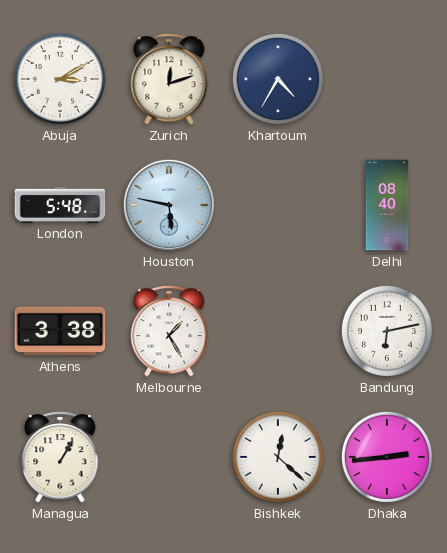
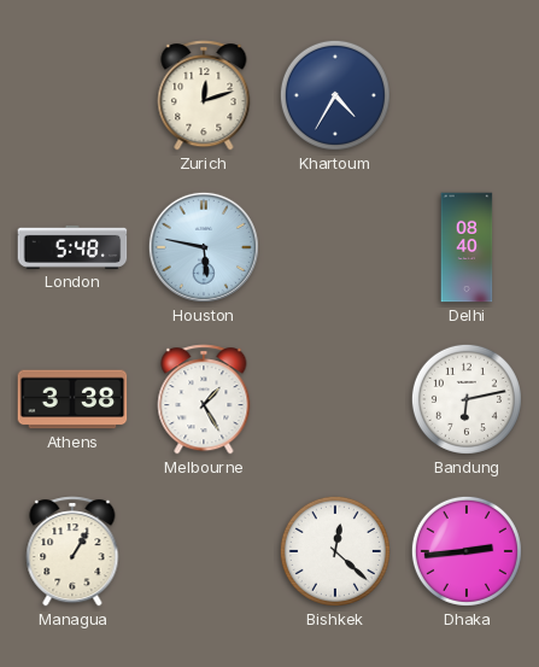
Abuja: 3:10 -> none (60, 79)
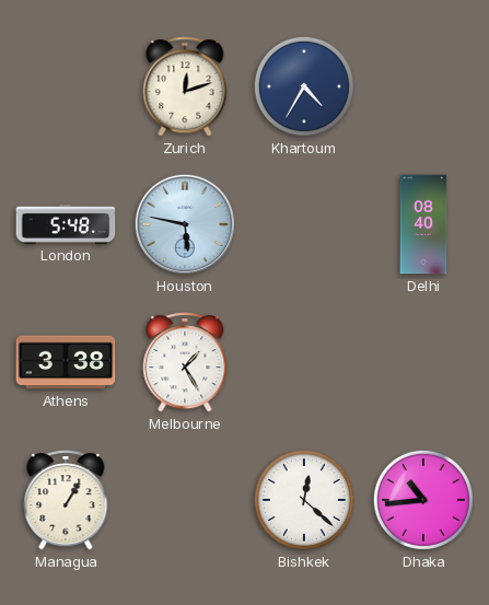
Bandung: 6:13 -> none (467, 399)
Dhaka: 2:44 -> 10:44 (423, 500)
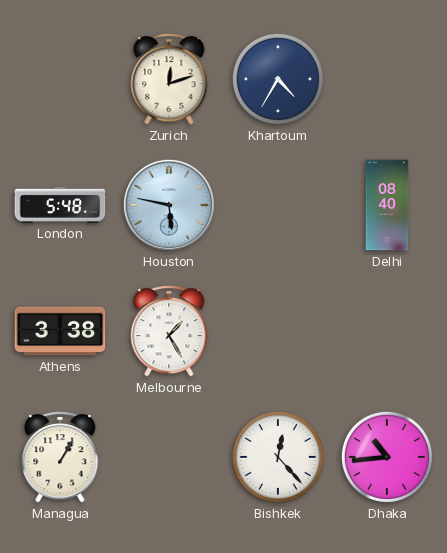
Bishkek: 12:22 -> 12:23 (278, 457)
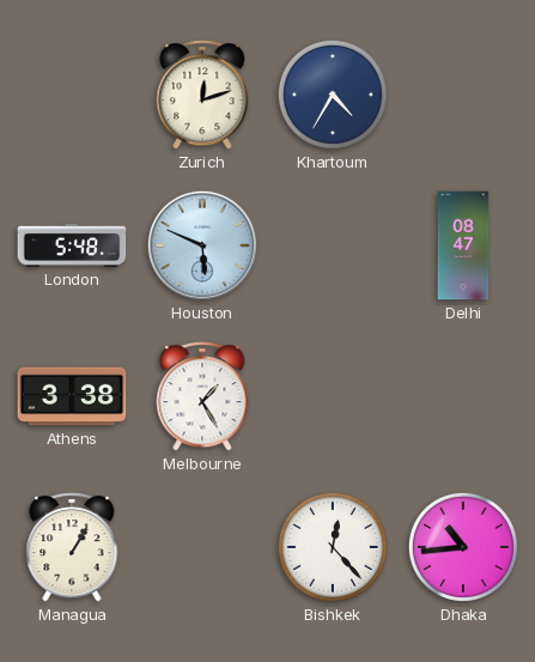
Houston: 5:47 -> 5:49 (202, 245)
Delhi: 08:40 -> 08:47 (463, 245)
